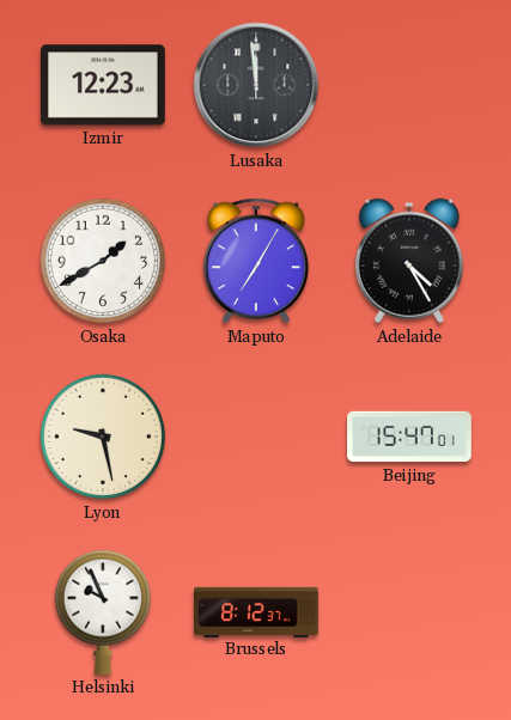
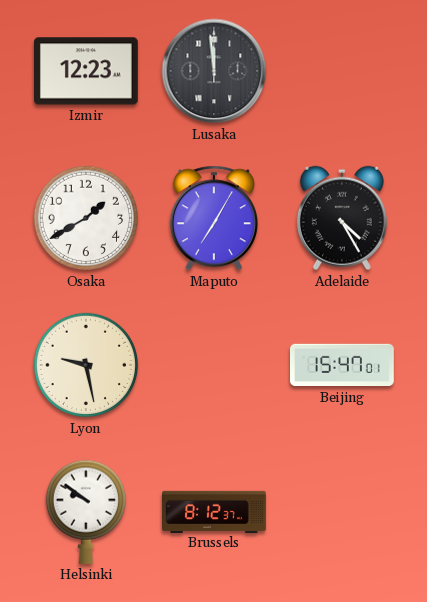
Helsinki: 9:56 -> 9:51 (85, 512)
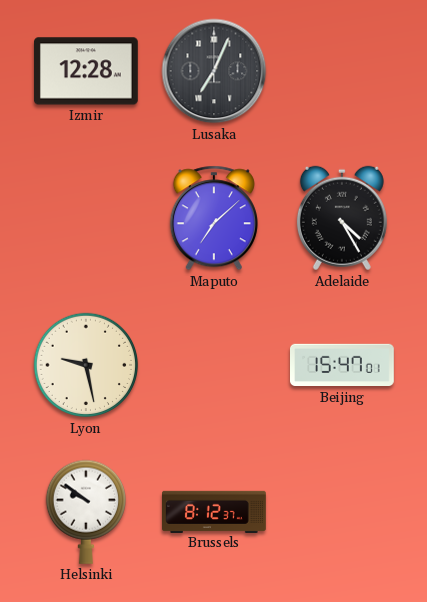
Izmir: 12:23 -> 12:28 (87, 71)
Lusaka: 11:59 -> 7:04 (214, 71)
Osaka: 1:40 -> none (86, 218)
Maputo: 7:05 -> 7:08 (214, 218)
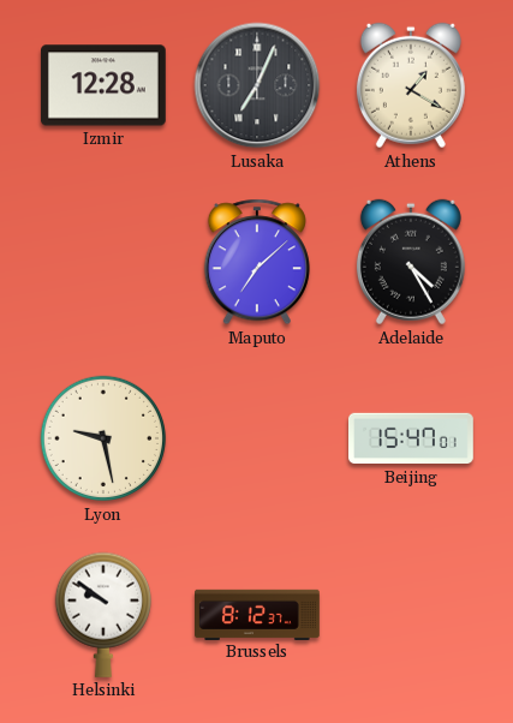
Athens: none -> 1:20 (411, 85)
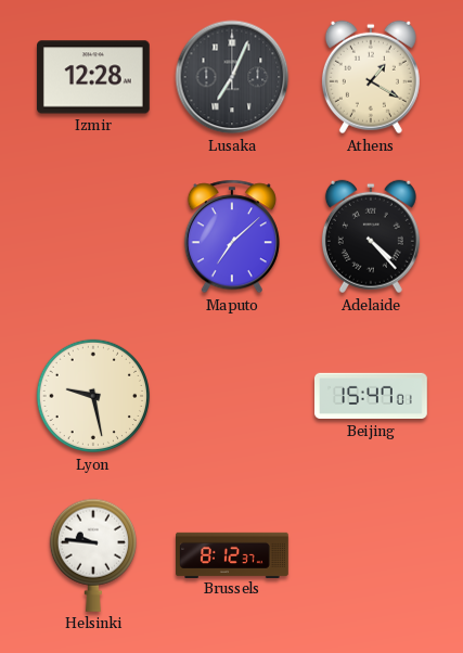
Adelaide: 4:25 -> 4:23 (371, 236)
Helsinki: 9:51 -> 9:46 (92, 555)
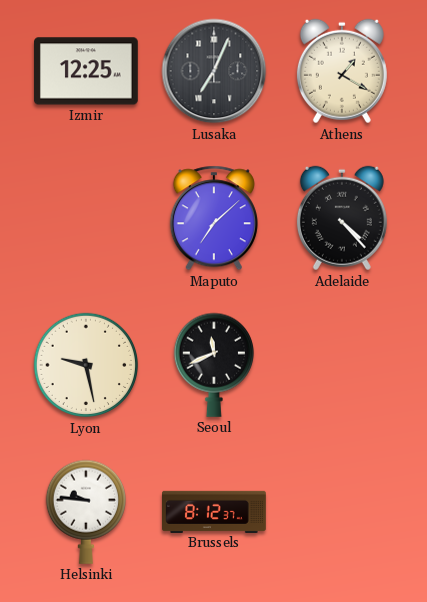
Izmir: 12:28 -> 12:25 (87, 71)
Seoul: none -> 11:41 (213, 365)
Beijing: 15:47 -> none (372, 396)
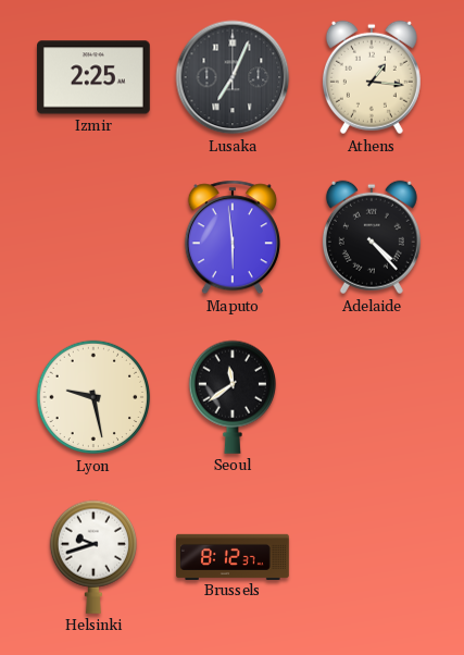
Izmir: 12:25 -> 2:25 (95, 77)
Athens: 1:20 -> 1:16 (372, 77)
Maputo: 7:08 -> 5:59 (233, 237)
Seoul: 11:41 -> 11:39 (231, 397)
Helsinki: 9:46 -> 9:42 (92, 557)
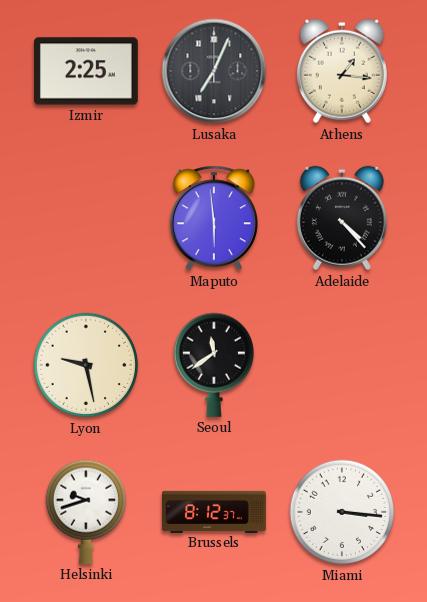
Miami: none -> 3:16 (342, 512)
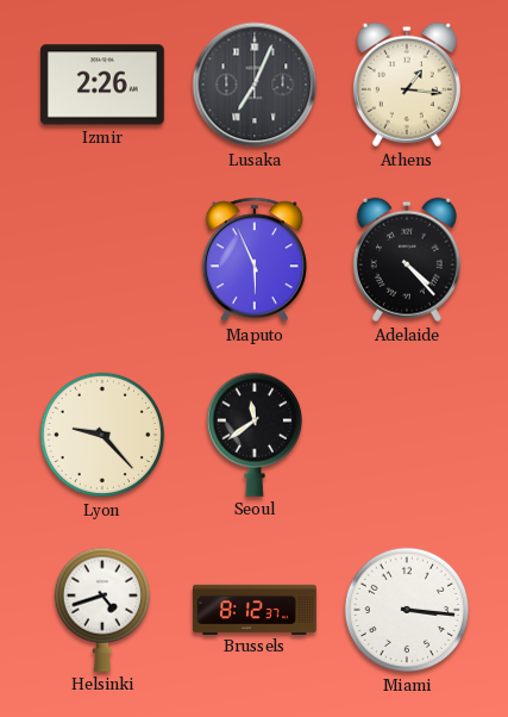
Izmir: 2:25 -> 2:26 (104, 85)
Maputo: 5:59 -> 5:56 (255, 260)
Lyon: 9:28 -> 9:23 (102, 435)
Helsinki: 9:42 -> 4:42 (101, 610)
